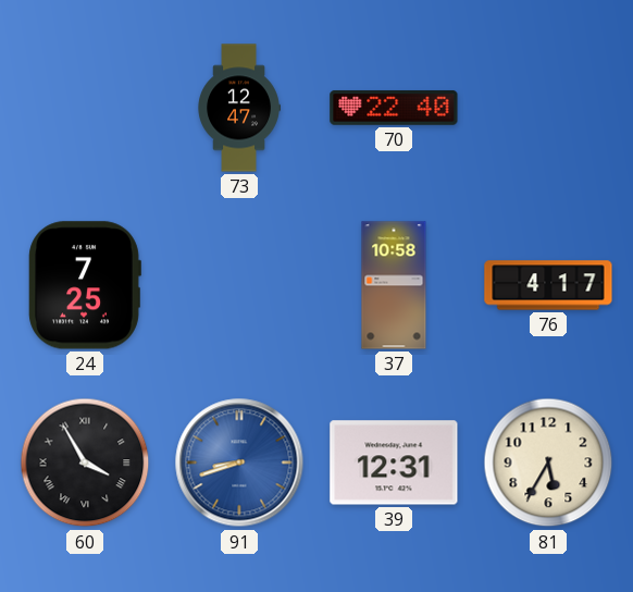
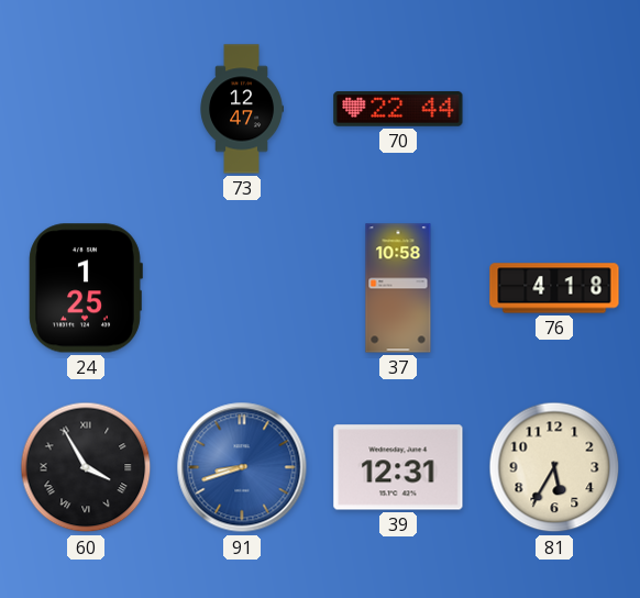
70: 22:40 -> 22:44 (398, 109)
24: 7:25 -> 1:25 (86, 288)
76: 4:17 -> 4:18 (554, 288)
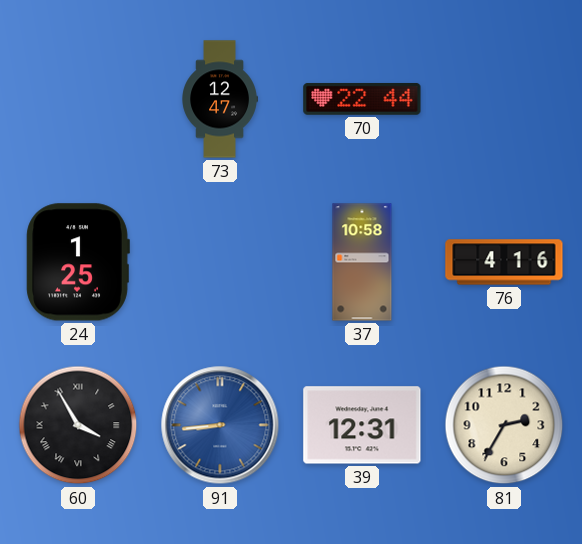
76: 4:18 -> 4:16 (504, 262)
91: 8:42 -> 8:44 (220, 425)
81: 5:35 -> 2:35 (504, 425)
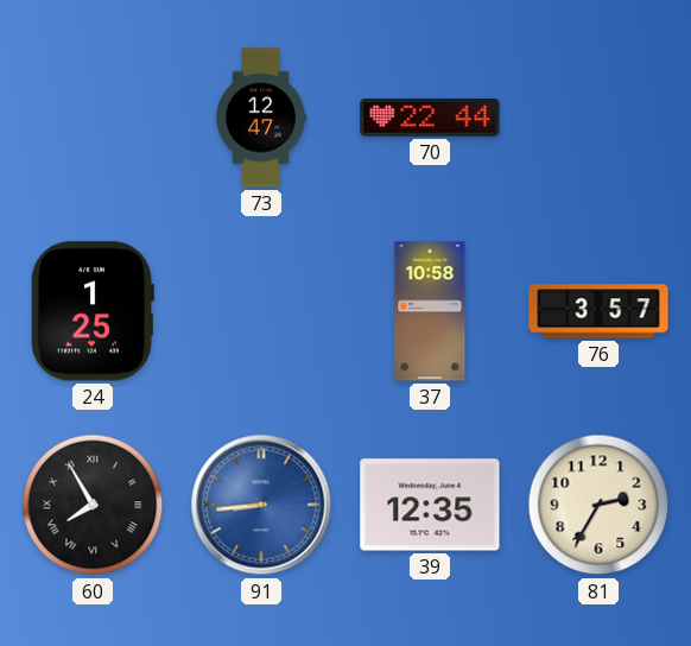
76: 4:16 -> 3:57 (598, 311)
60: 3:55 -> 7:55 (93, 505)
39: 12:31 -> 12:35 (430, 505)
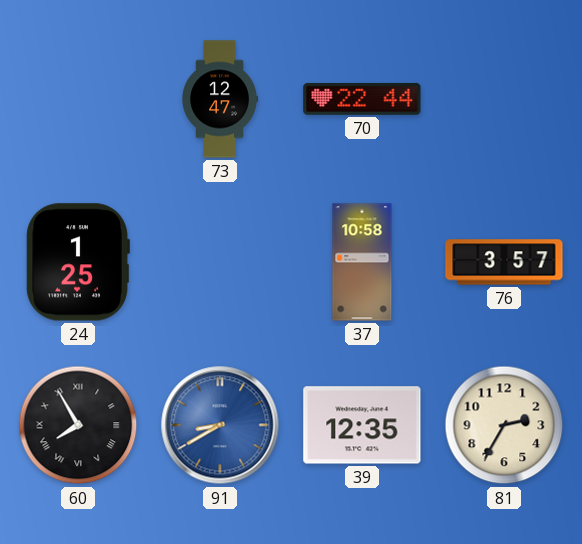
91: 8:44 -> 8:40 (220, 425)
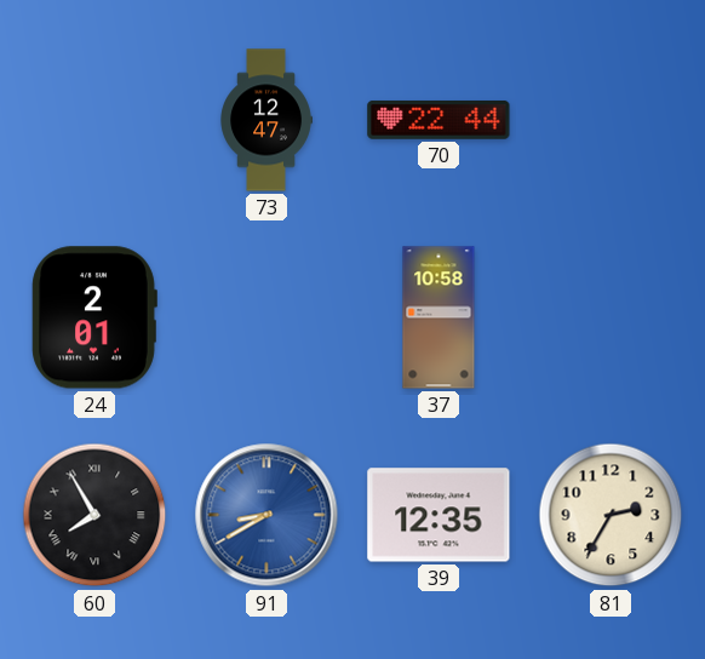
24: 1:25 -> 2:01 (94, 317)
76: 3:57 -> none (504, 262)
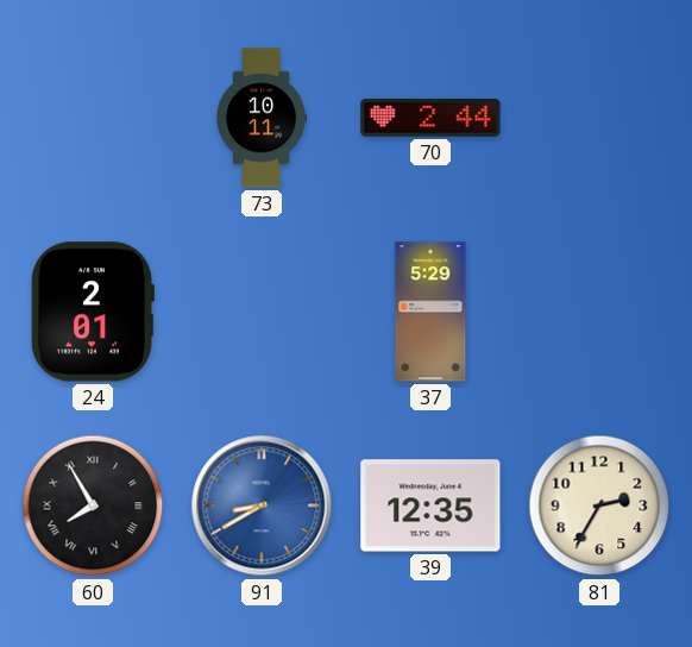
73: 12:47 -> 10:11 (262, 118)
70: 22:44 -> 2:44 (430, 118)
37: 10:58 -> 5:29 (430, 312)
